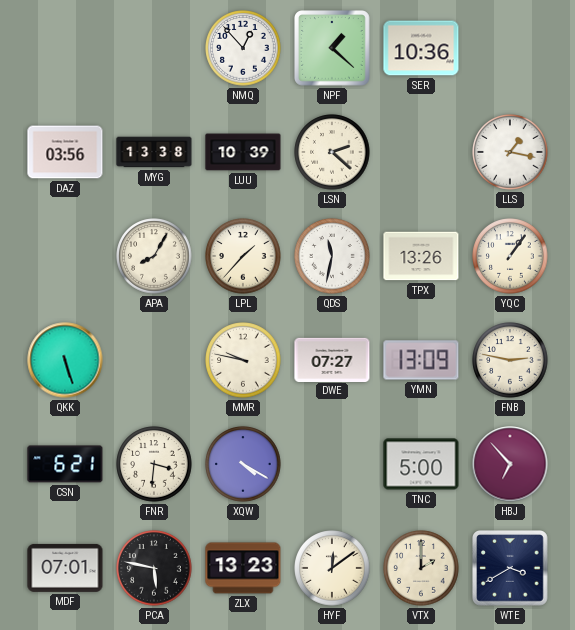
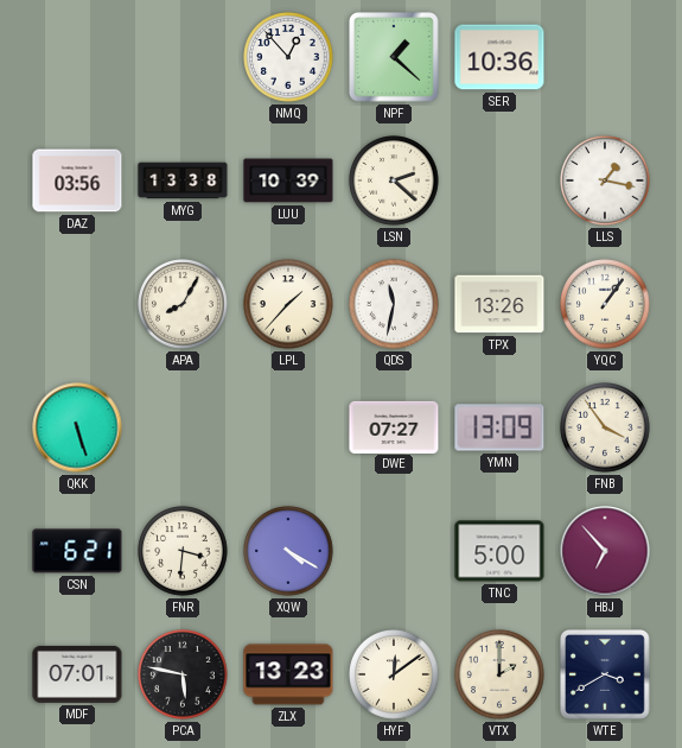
MMR: 9:47 -> none (243, 360)
FNB: 2:47 -> 3:54 (605, 427)
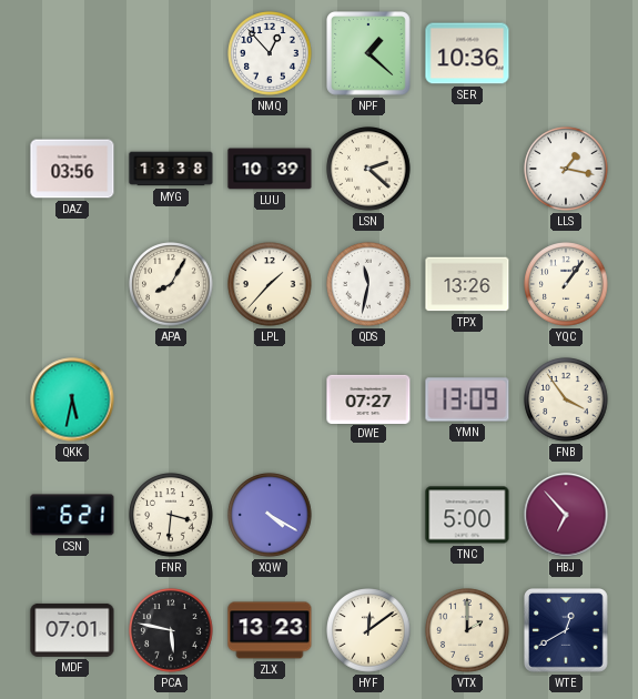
QKK: 5:27 -> 5:32 (72, 399)
WTE: 3:40 -> 12:40 (567, 631)
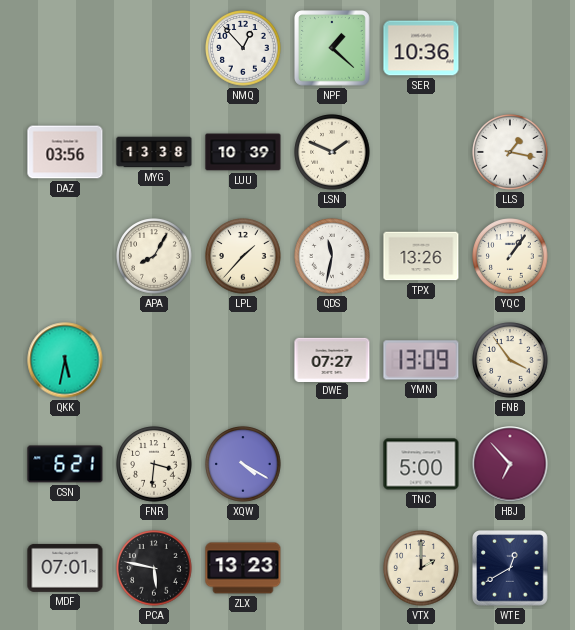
LSN: 2:22 -> 1:49 (332, 152)
HYF: 12:09 -> none (368, 630)
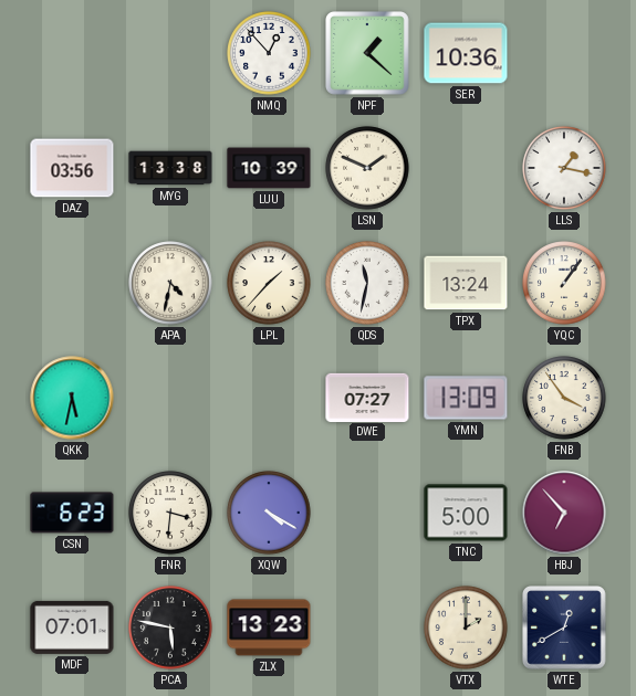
APA: 8:05 -> 4:32 (170, 283)
TPX: 13:26 -> 13:24 (466, 283)
CSN: 6:21 -> 6:23 (72, 513)
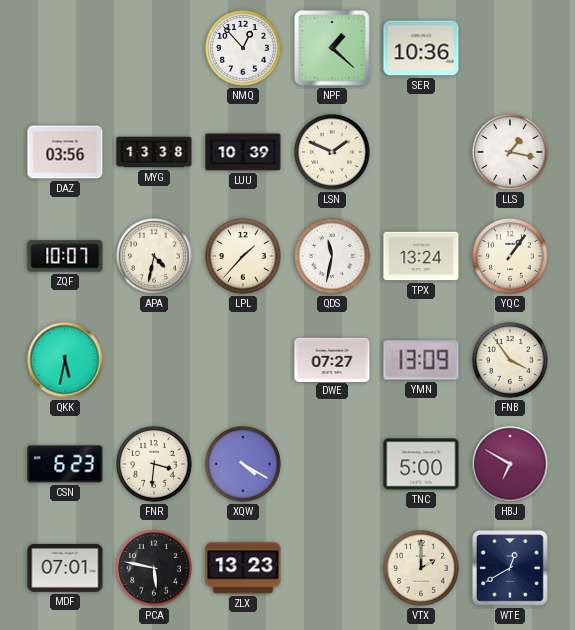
ZQF: none -> 10:07 (65, 256)
HBJ: 6:53 -> 6:50 (510, 464)
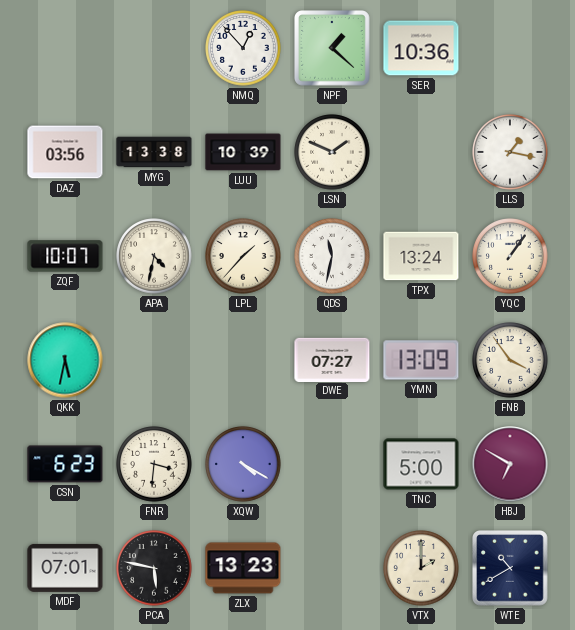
WTE: 12:40 -> 10:40 (511, 569)
